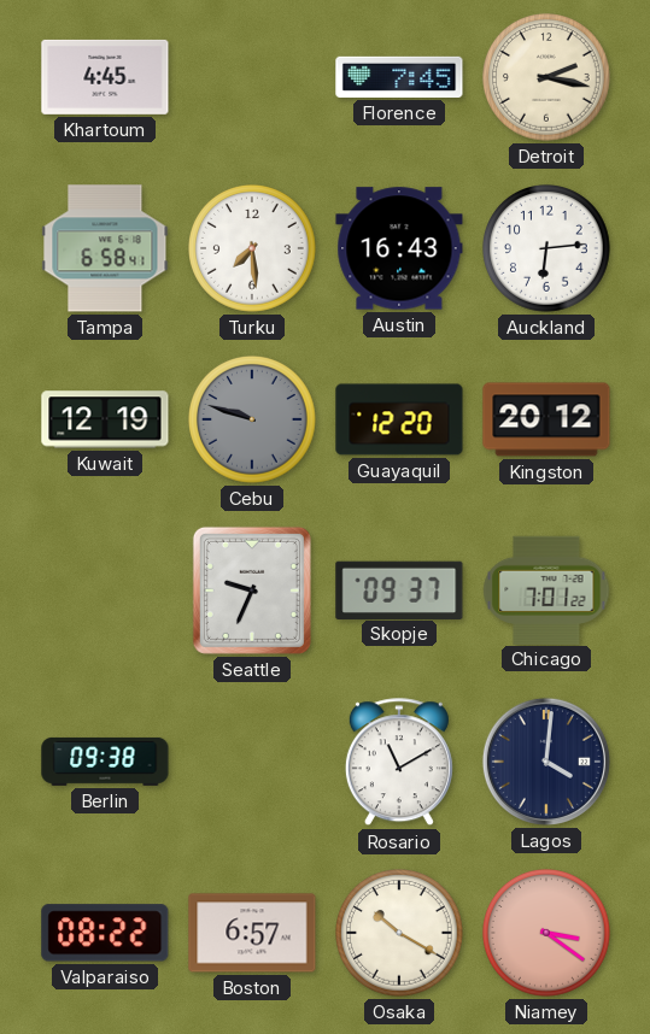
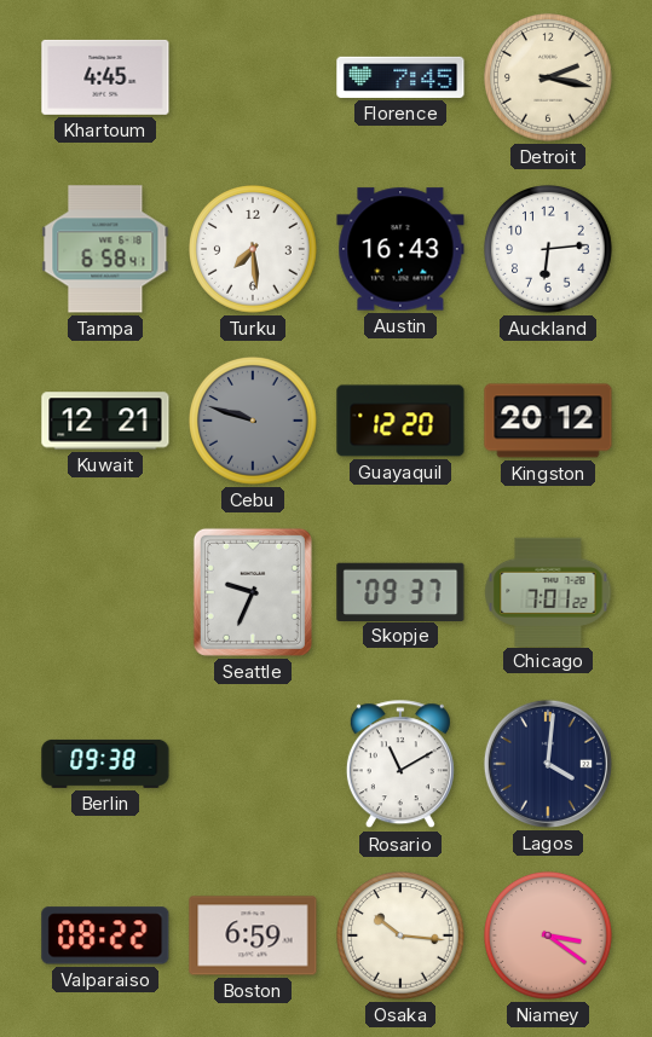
Kuwait: 12:19 -> 12:21 (105, 421)
Boston: 6:57 -> 6:59 (253, 935)
Osaka: 10:20 -> 10:16 (402, 937)
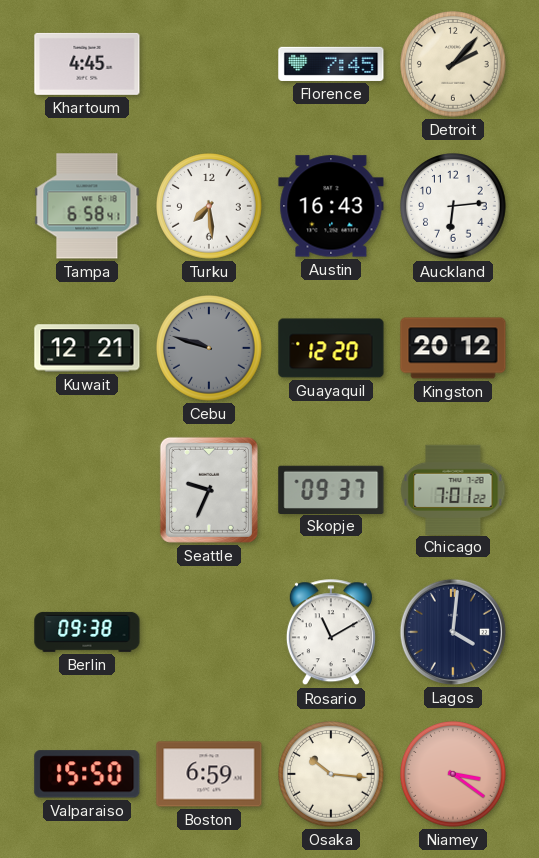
Detroit: 2:17 -> 2:07 (454, 65)
Valparaiso: 08:22 -> 15:50 (87, 774)
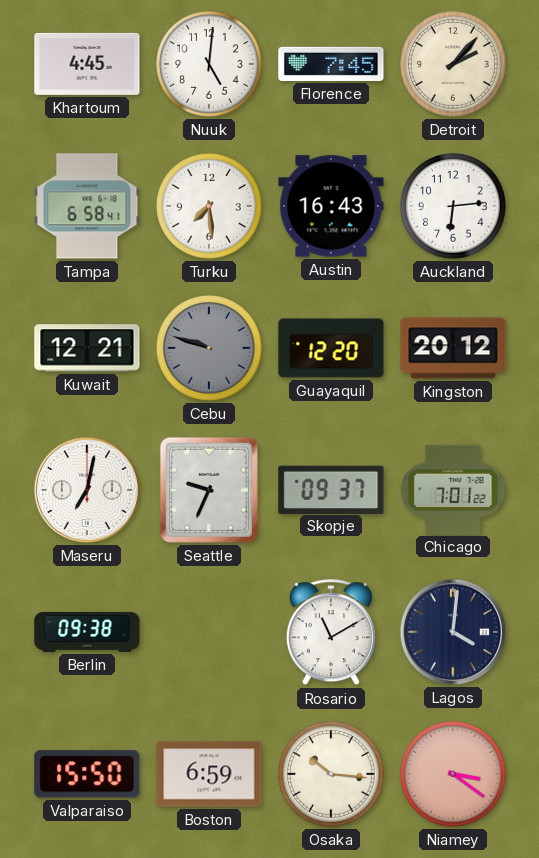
Nuuk: none -> 5:01 (210, 65)
Maseru: none -> 7:02 (87, 490)
